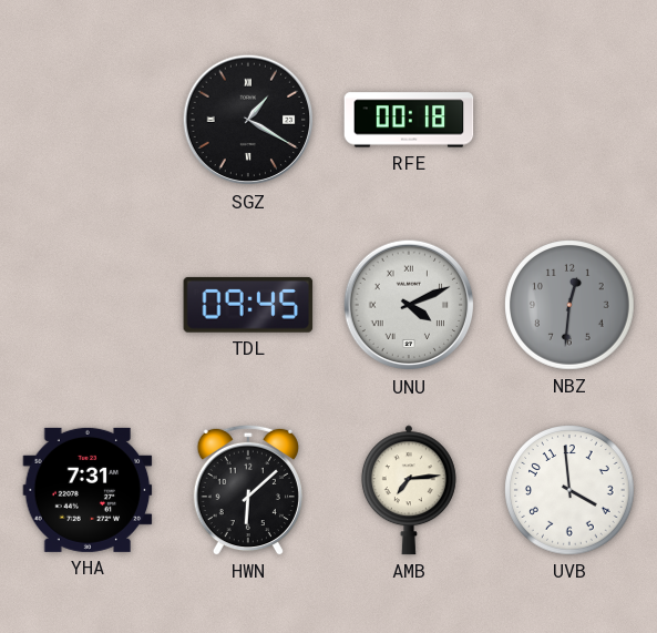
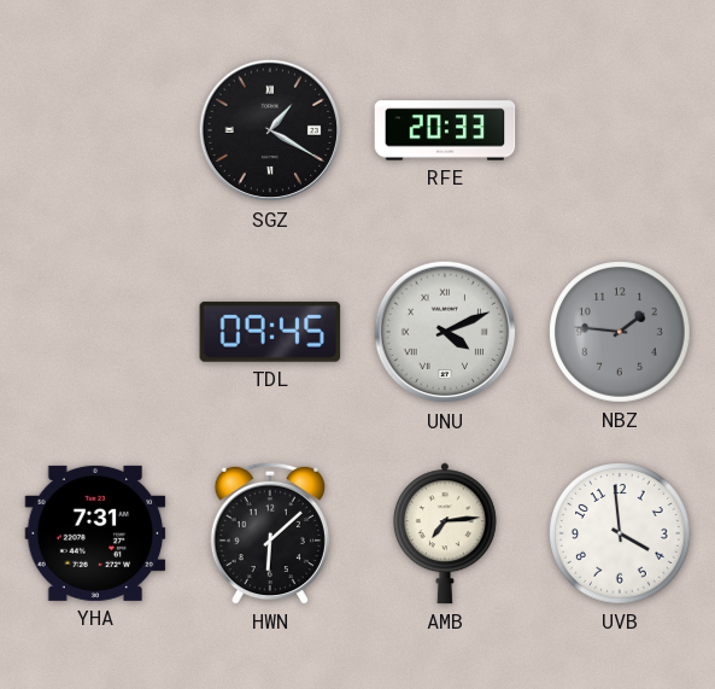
RFE: 00:18 -> 20:33 (445, 130)
NBZ: 12:31 -> 1:46 (620, 332)
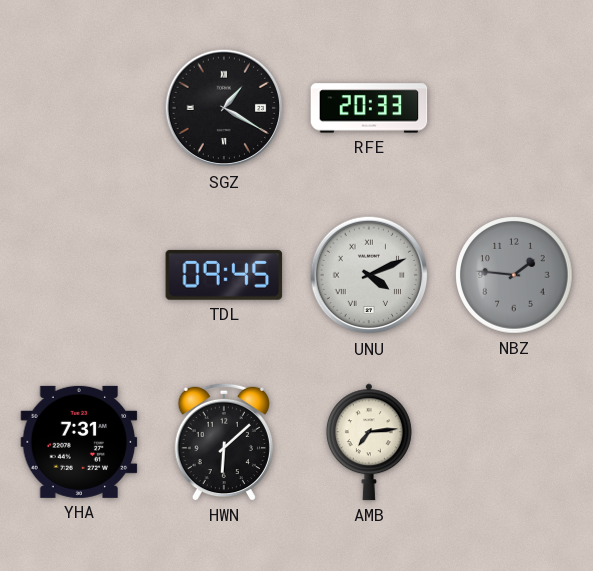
UVB: 3:59 -> none (620, 533)
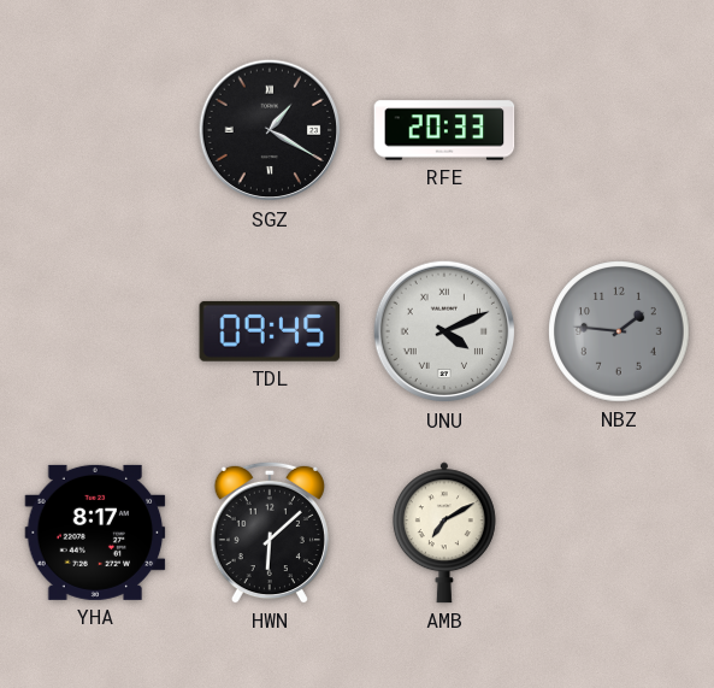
YHA: 7:31 -> 8:17 (95, 533)
AMB: 7:14 -> 7:10 (444, 533)
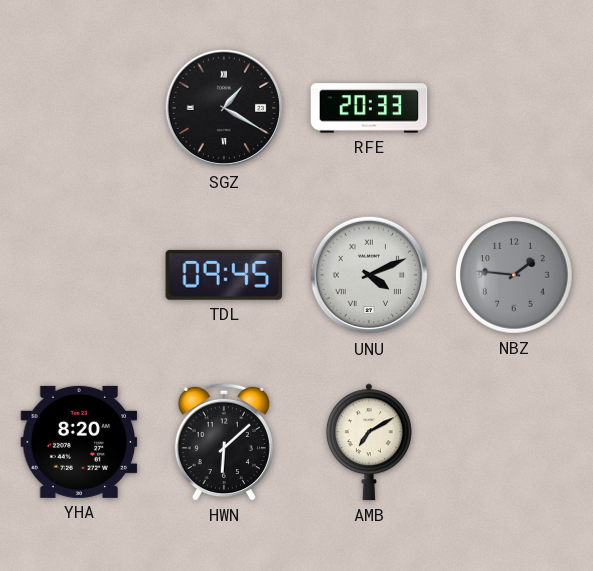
YHA: 8:17 -> 8:20 (79, 442)
